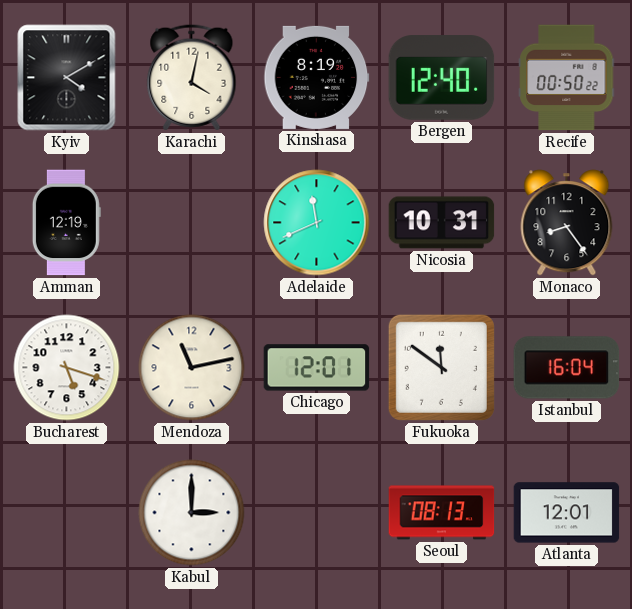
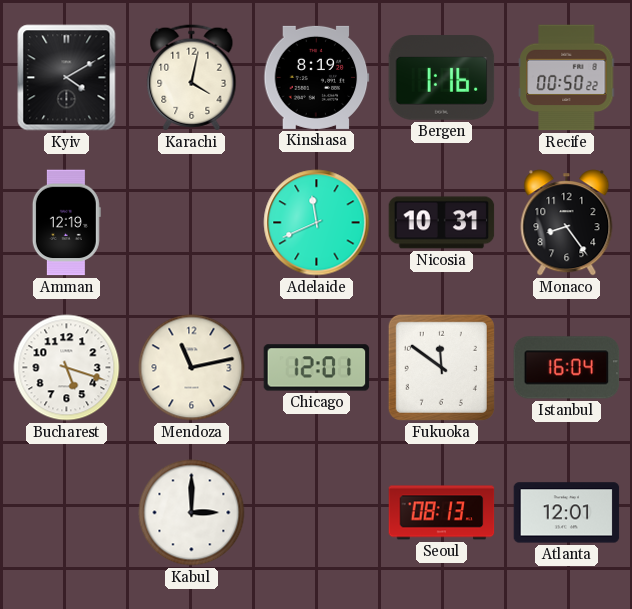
Bergen: 12:40 -> 1:16 (442, 78)
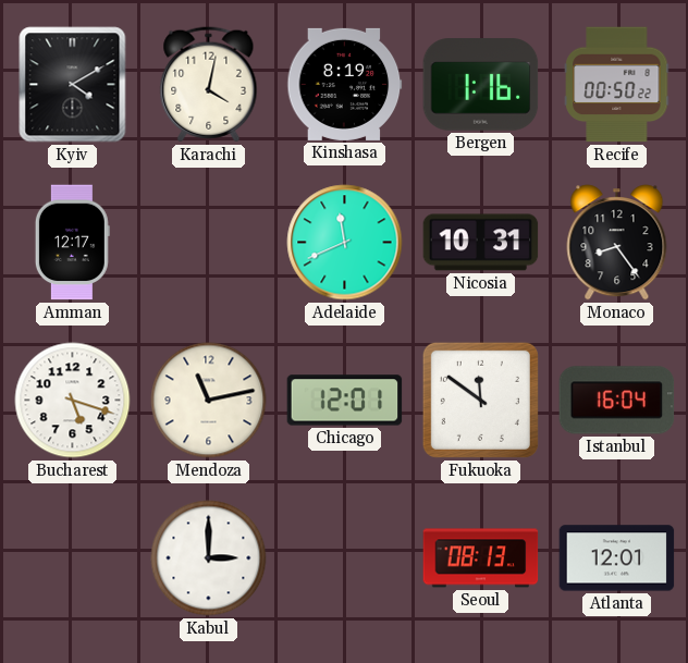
Amman: 12:19 -> 12:17 (72, 243)
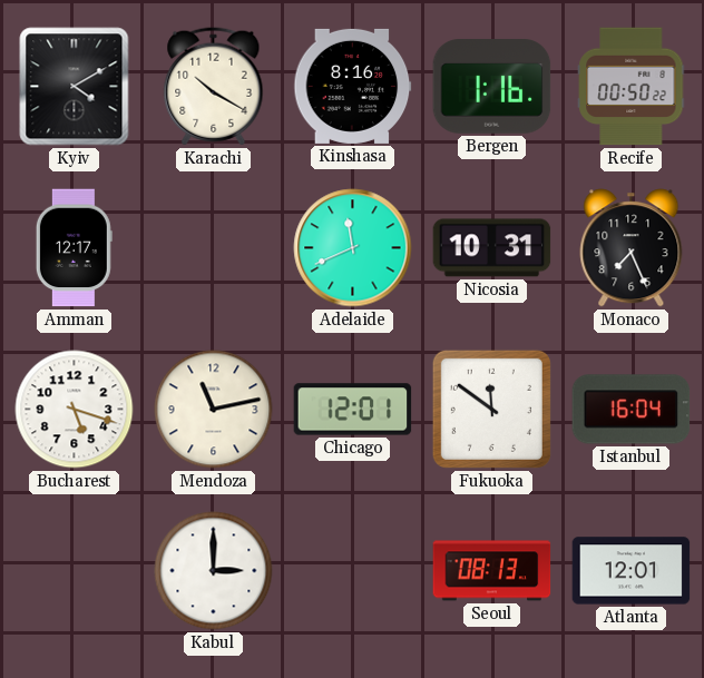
Karachi: 4:02 -> 10:20 (214, 87)
Kinshasa: 8:19 -> 8:16 (353, 86)
Monaco: 8:24 -> 7:26 (632, 248)
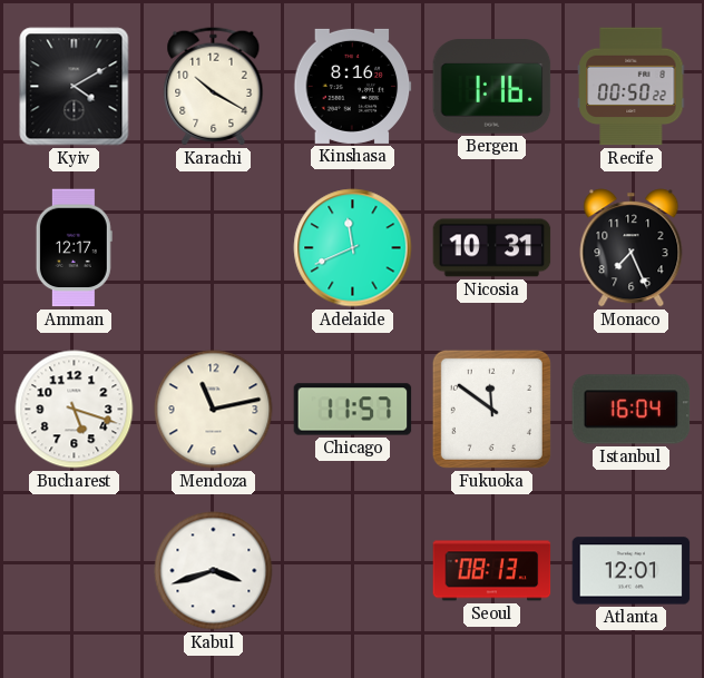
Chicago: 12:01 -> 11:57 (353, 410)
Kabul: 3:00 -> 3:42 (214, 571)
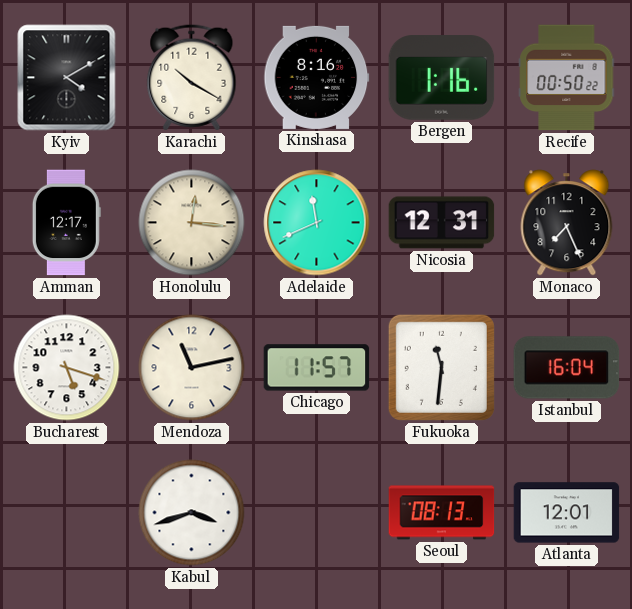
Honolulu: none -> 12:16 (192, 223)
Nicosia: 10:31 -> 12:31 (442, 223)
Fukuoka: 11:51 -> 11:31 (441, 367)
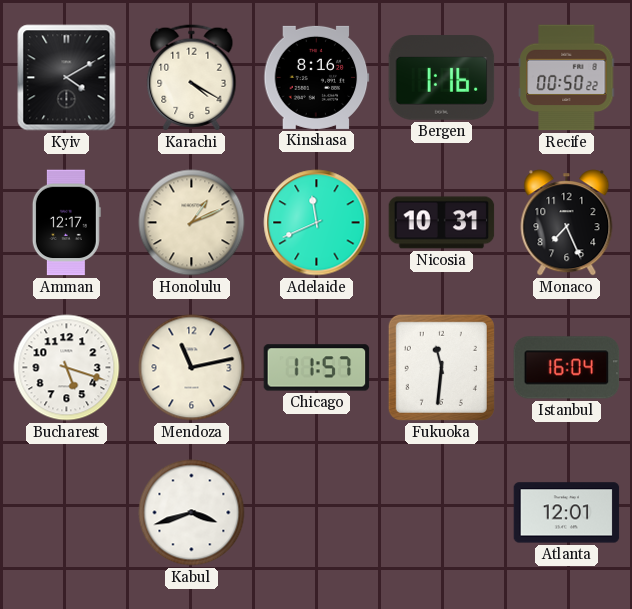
Karachi: 10:20 -> 4:20 (192, 78)
Honolulu: 12:16 -> 1:11 (192, 223)
Nicosia: 12:31 -> 10:31 (442, 223)
Seoul: 08:13 -> none (442, 513)
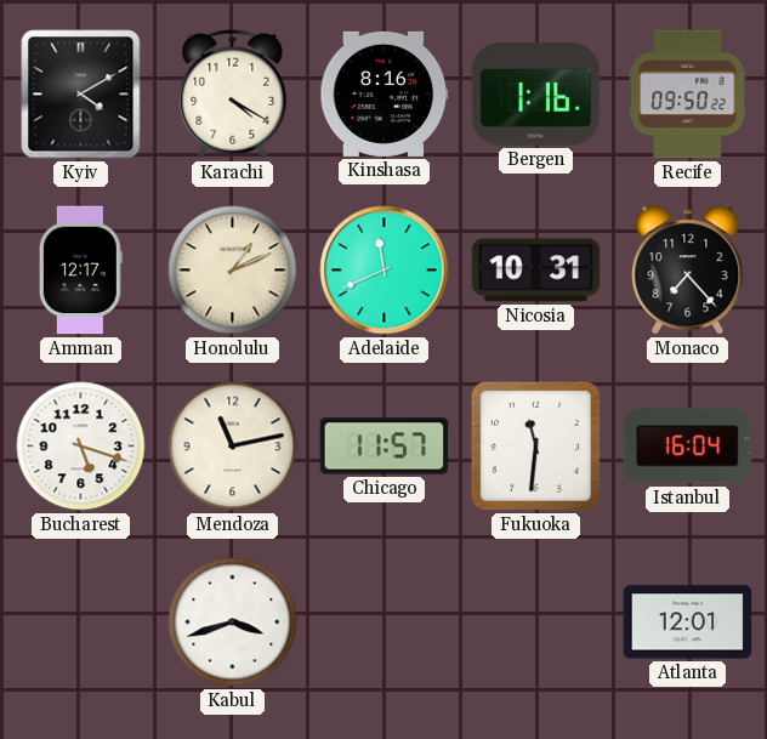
Recife: 00:50 -> 09:50 (688, 95)
Monaco: 7:26 -> 7:23 (688, 271)
